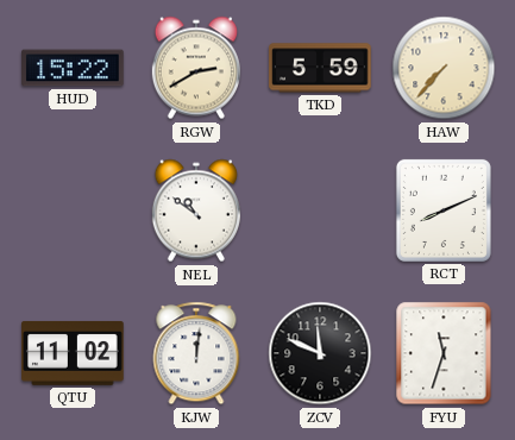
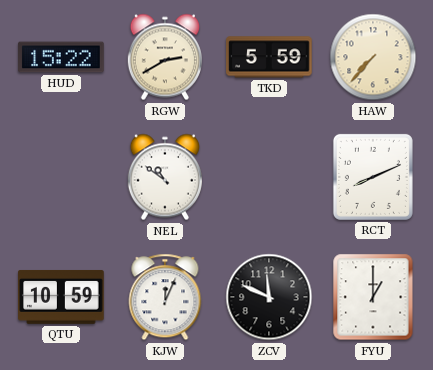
QTU: 11:02 -> 10:59 (61, 297)
KJW: 12:01 -> 12:04 (165, 297)
FYU: 11:33 -> 1:00 (373, 297)
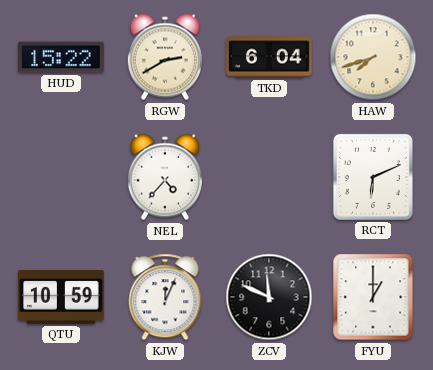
TKD: 5:59 -> 6:04 (269, 57)
HAW: 7:37 -> 7:42 (373, 57)
NEL: 10:51 -> 4:37 (165, 177)
RCT: 8:11 -> 6:11 (373, 177)
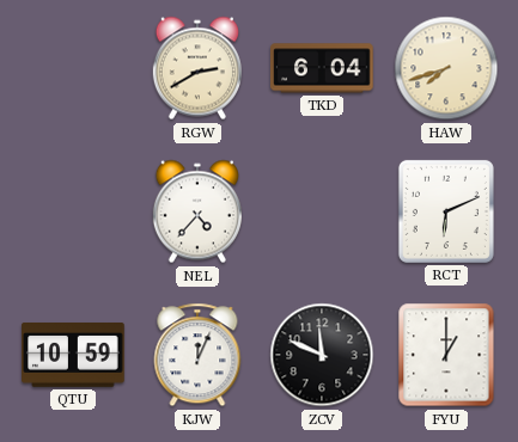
HUD: 15:22 -> none (61, 57)
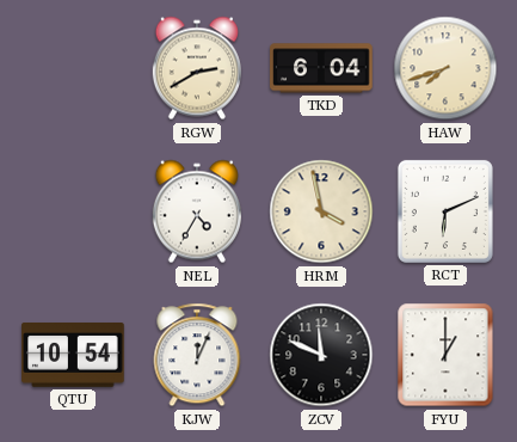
NEL: 4:37 -> 4:35 (197, 211)
HRM: none -> 3:58 (321, 211)
QTU: 10:59 -> 10:54 (73, 355)
